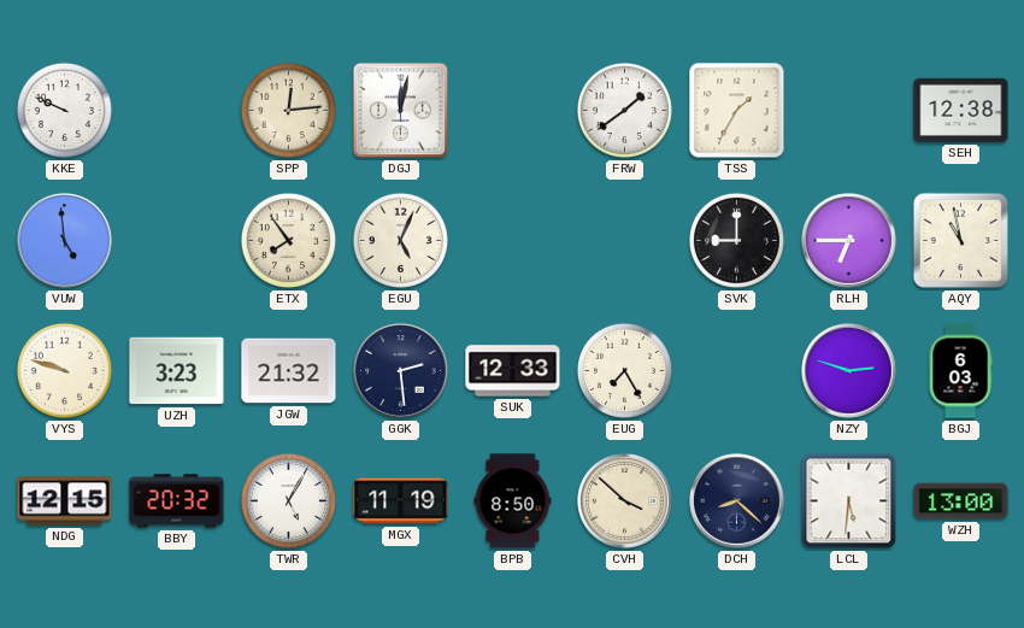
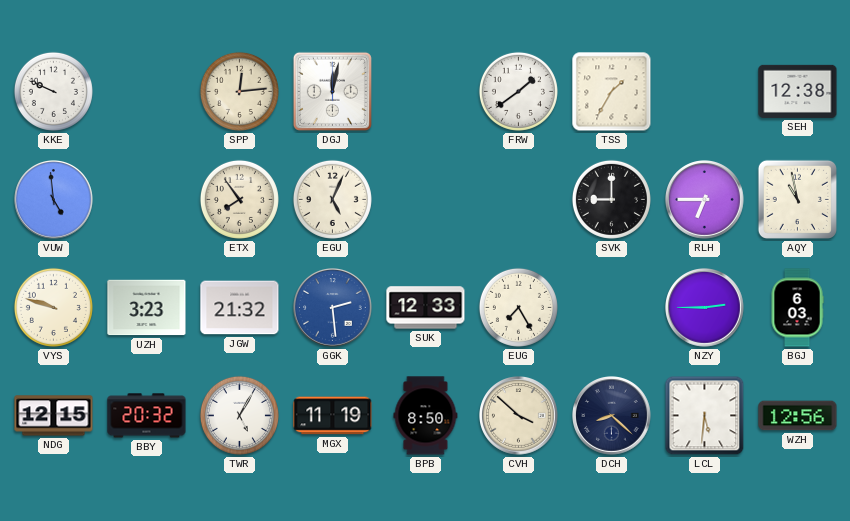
GGK dial: navy -> blue (333, 308)
NZY: 2:48 -> 2:45 (705, 308)
WZH: 13:00 -> 12:56 (798, 416)
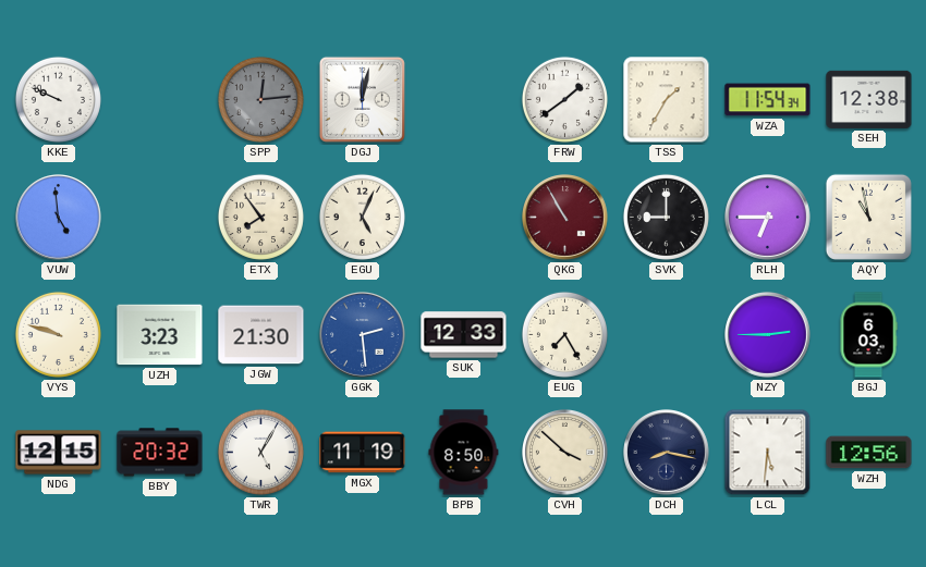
SPP dial: cream -> grey (260, 99)
WZA: none -> 11:54 (768, 100)
QKG: none -> 10:55 (565, 218)
JGW: 21:32 -> 21:30 (261, 335)
DCH: 8:22 -> 8:17 (667, 453)
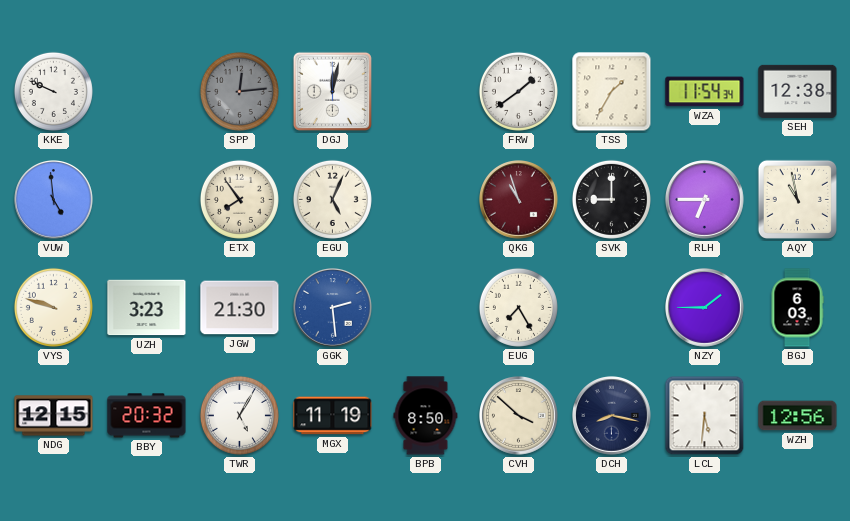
QKG: 10:55 -> 10:57 (519, 200)
SUK: 12:33 -> none (464, 335)
NZY: 2:45 -> 1:45 (705, 308)
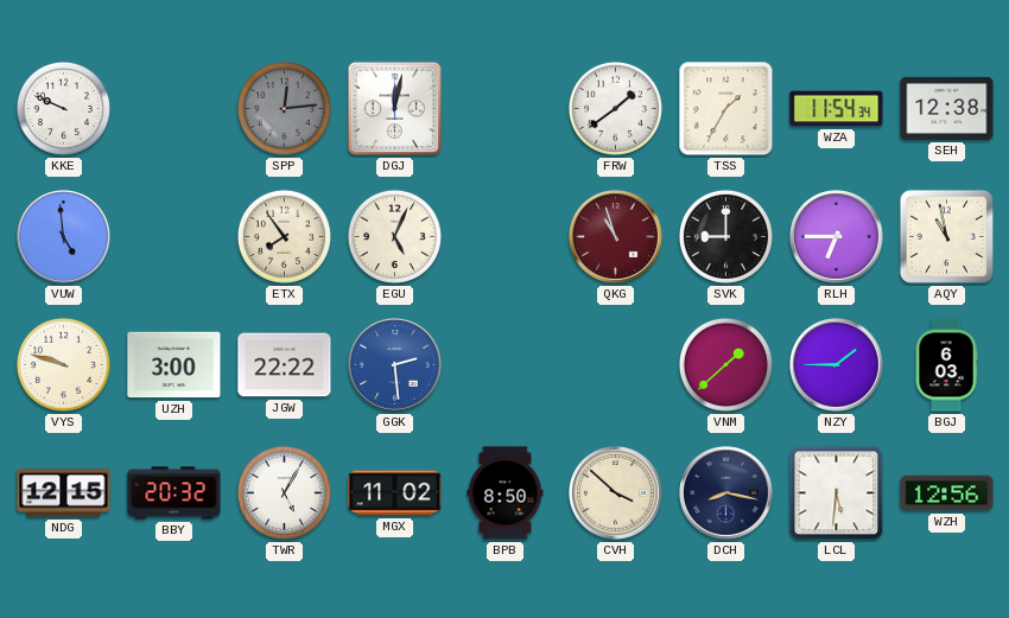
UZH: 3:23 -> 3:00 (174, 365)
JGW: 21:30 -> 22:22 (285, 365)
EUG: 7:25 -> none (518, 307)
VNM: none -> 1:38 (725, 364)
MGX: 11:19 -> 11:02 (395, 493)
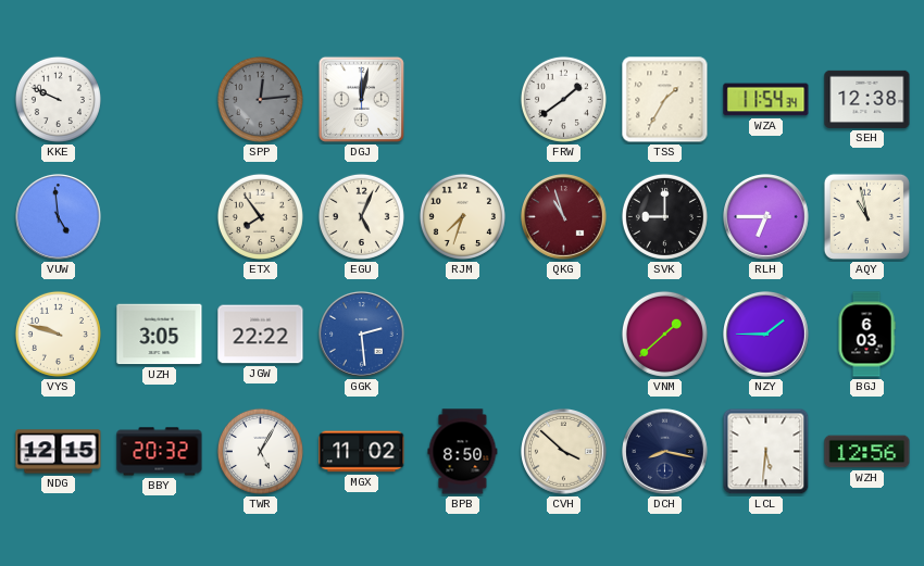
RJM: none -> 7:33 (462, 216)
UZH: 3:00 -> 3:05 (160, 335)
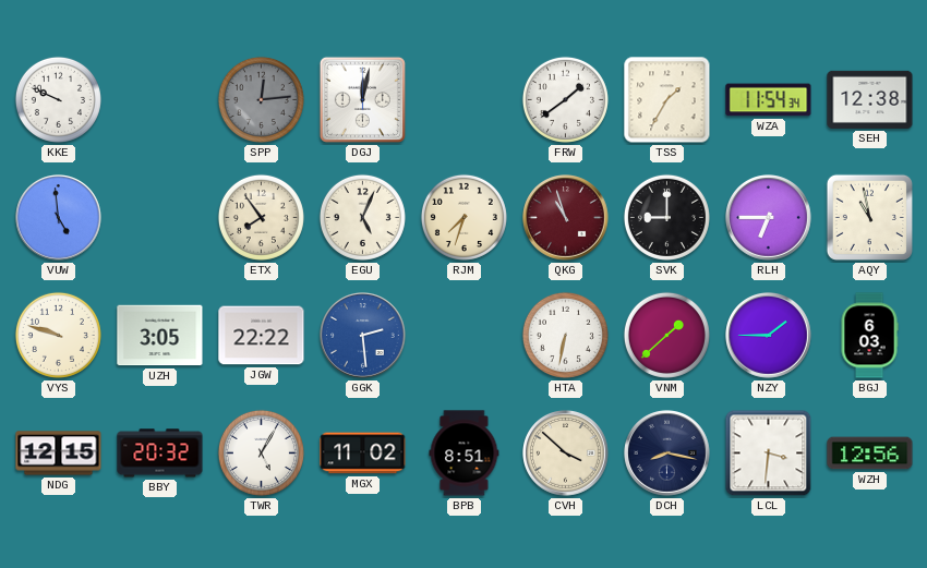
HTA: none -> 6:32 (565, 335)
BPB: 8:50 -> 8:51 (465, 454)
LCL: 5:31 -> 3:31 (769, 454)
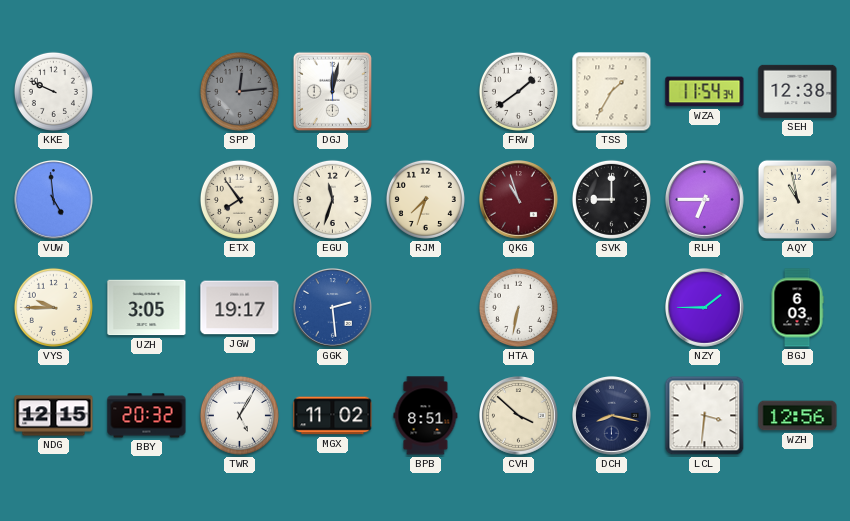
EGU: 5:04 -> 11:33 (332, 199)
VYS: 9:48 -> 9:45 (53, 307)
JGW: 22:22 -> 19:17 (240, 308)
VNM: 1:38 -> none (666, 335)
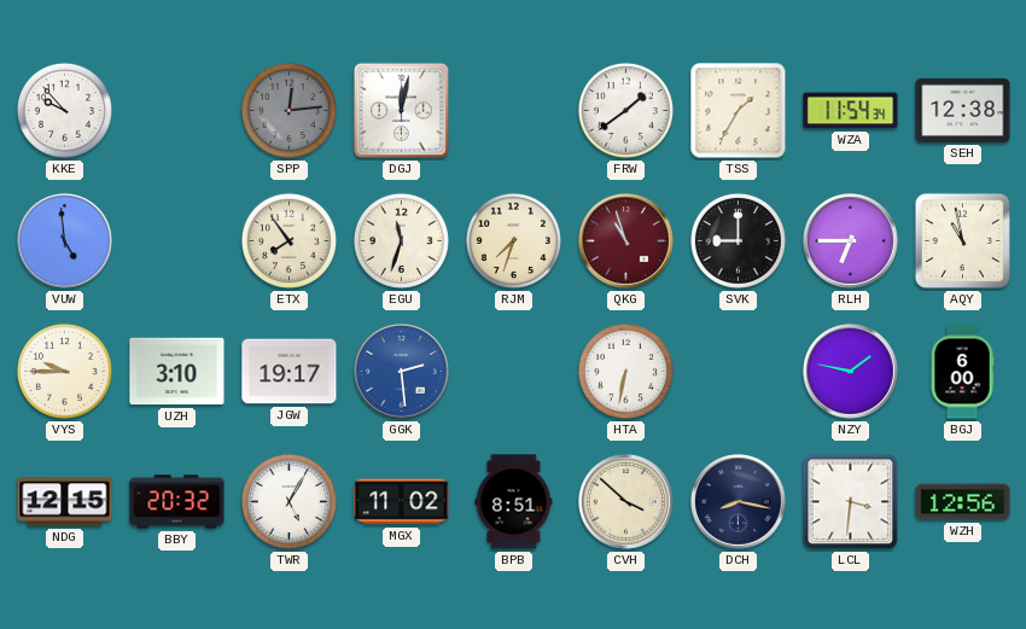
KKE: 9:49 -> 9:53 (64, 110)
UZH: 3:05 -> 3:10 (177, 372)
NZY: 1:45 -> 1:47 (851, 372)
BGJ: 6:03 -> 6:00 (962, 372)
